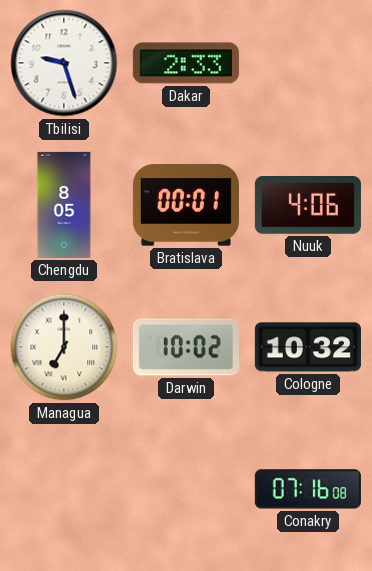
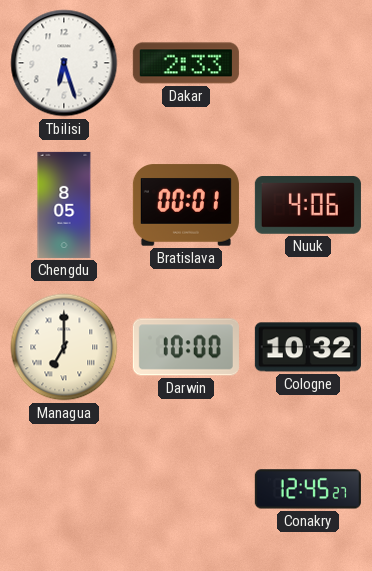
Tbilisi: 9:27 -> 6:27 (64, 63)
Darwin: 10:02 -> 10:00 (186, 347)
Conakry: 07:16 -> 12:45 (308, 489)
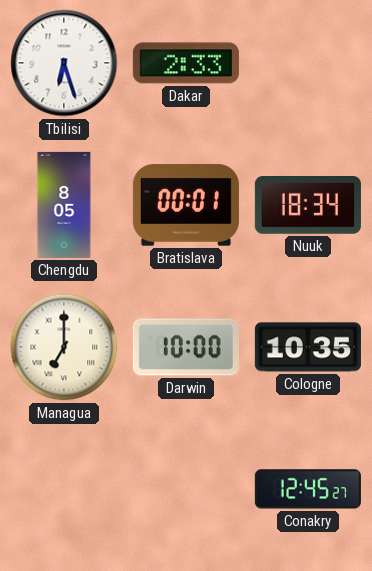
Nuuk: 4:06 -> 18:34 (308, 206)
Cologne: 10:32 -> 10:35 (308, 347)
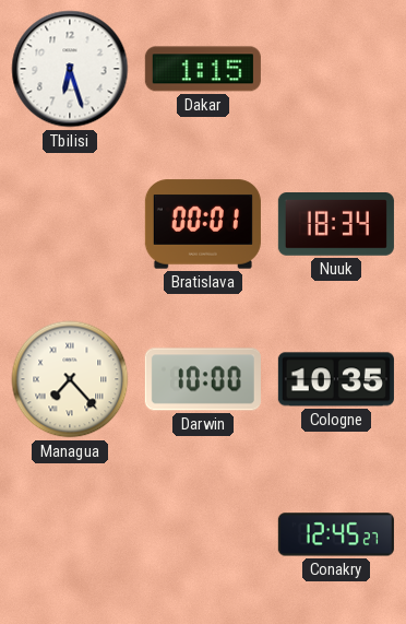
Dakar: 2:33 -> 1:15 (203, 69)
Chengdu: 8:05 -> none (64, 205)
Managua: 7:00 -> 7:23 (70, 379)
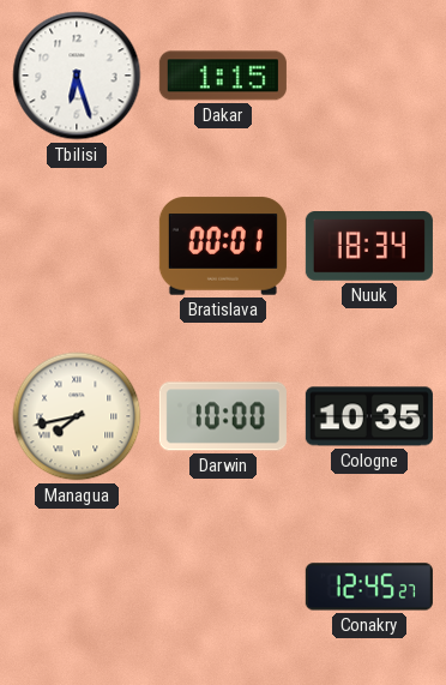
Managua: 7:23 -> 7:43 (77, 416)
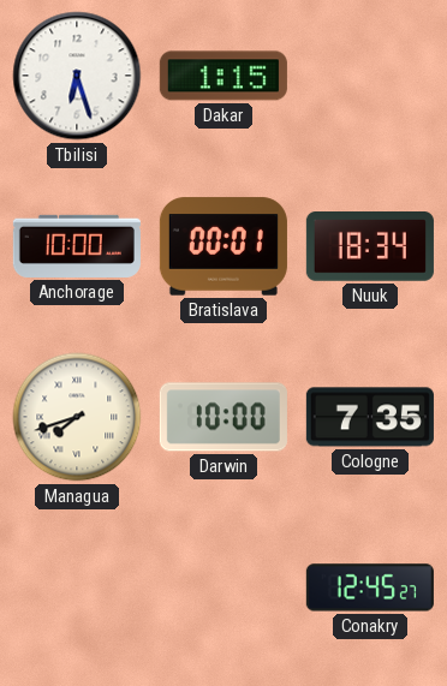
Anchorage: none -> 10:00 (77, 246)
Managua: 7:43 -> 7:42 (77, 417)
Cologne: 10:35 -> 7:35 (370, 417)
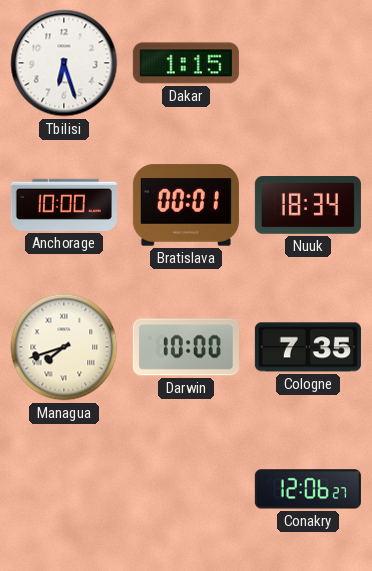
Conakry: 12:45 -> 12:06 (308, 489)
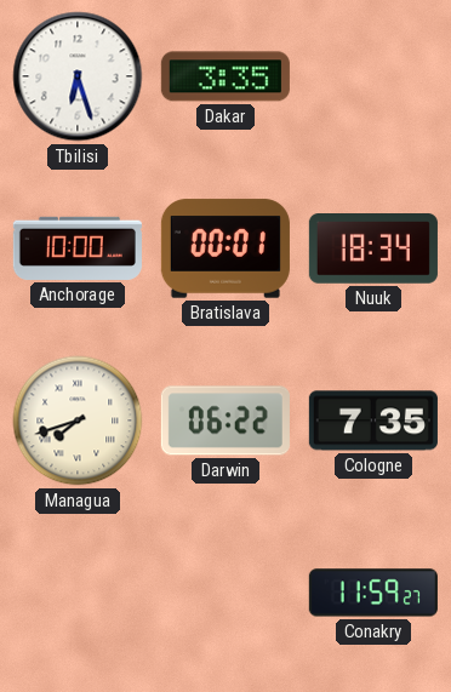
Dakar: 1:15 -> 3:35 (225, 76)
Darwin: 10:00 -> 06:22 (225, 421)
Conakry: 12:06 -> 11:59 (373, 593)
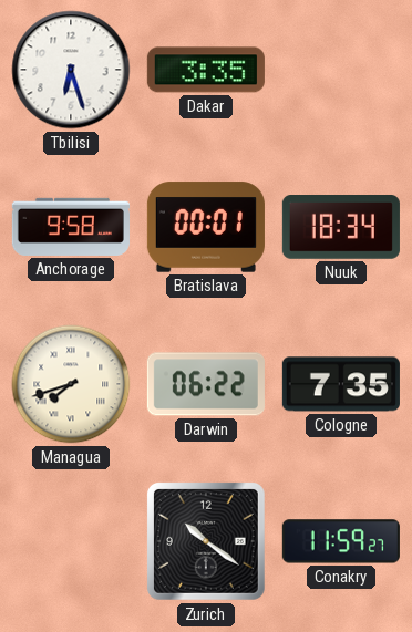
Anchorage: 10:00 -> 9:58 (71, 227)
Zurich: none -> 10:21 (206, 541)
